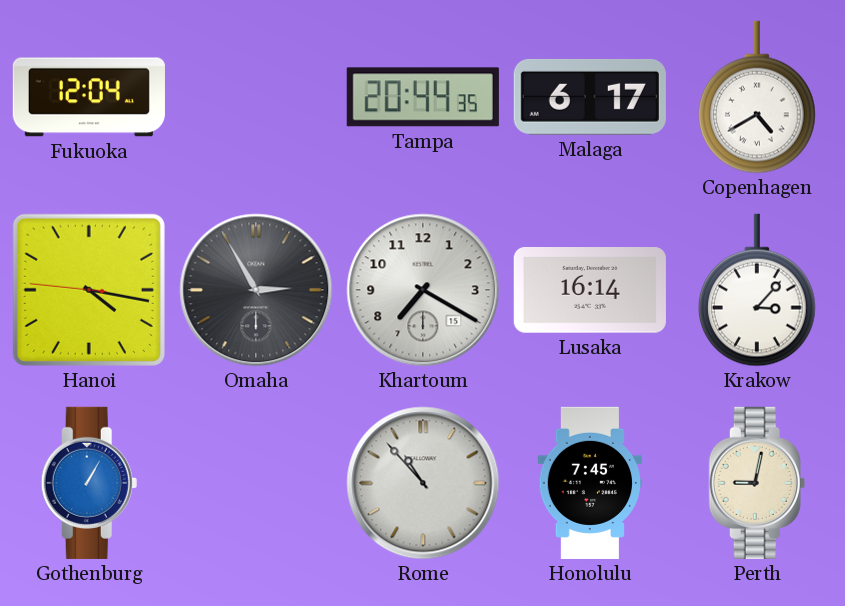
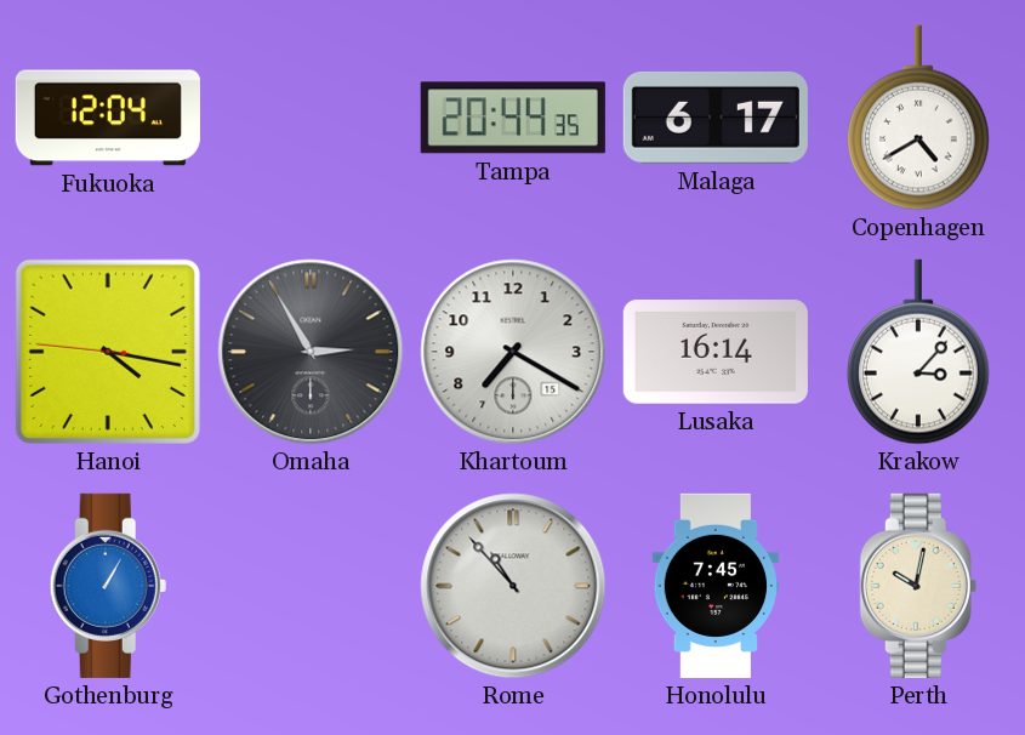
Perth: 9:02 -> 10:02 (918, 586)
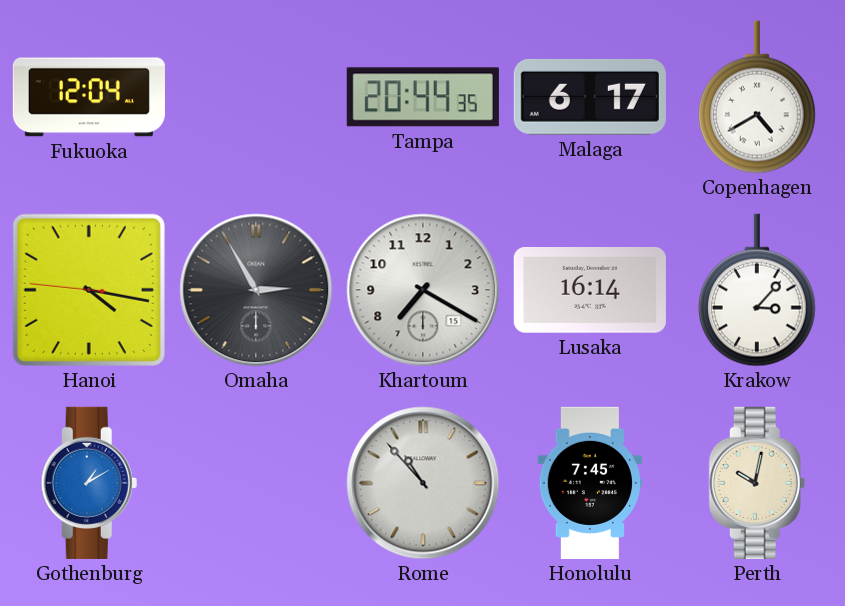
Gothenburg: 1:05 -> 1:10 (89, 483)
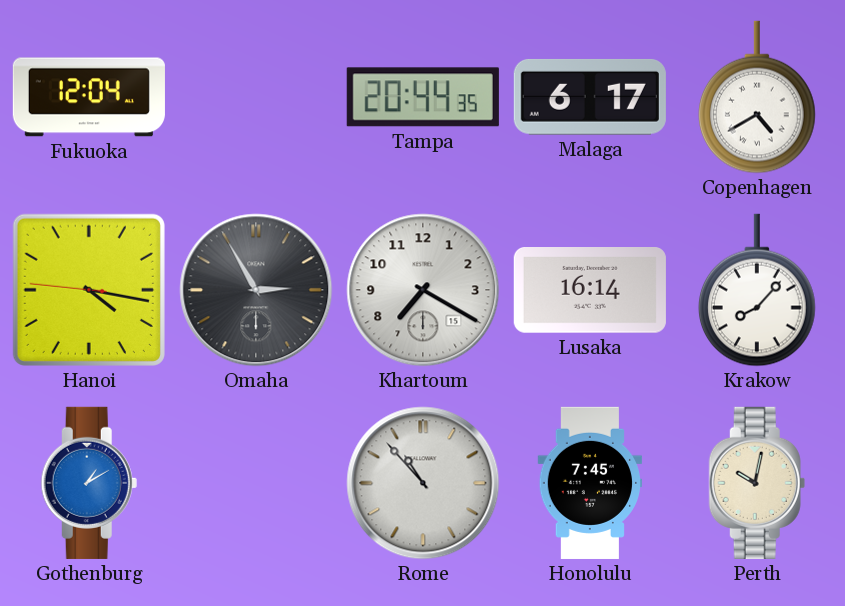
Krakow: 3:07 -> 8:07 (757, 290)
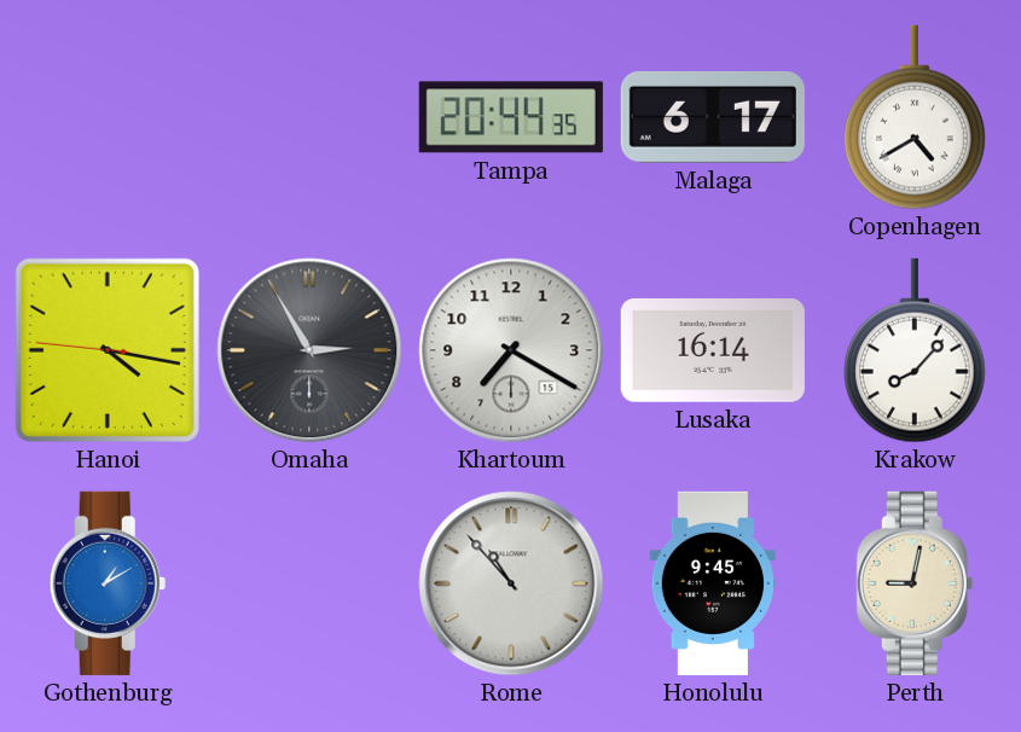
Fukuoka: 12:04 -> none (89, 97)
Honolulu: 7:45 -> 9:45 (713, 583)
Perth: 10:02 -> 9:02 (915, 583)
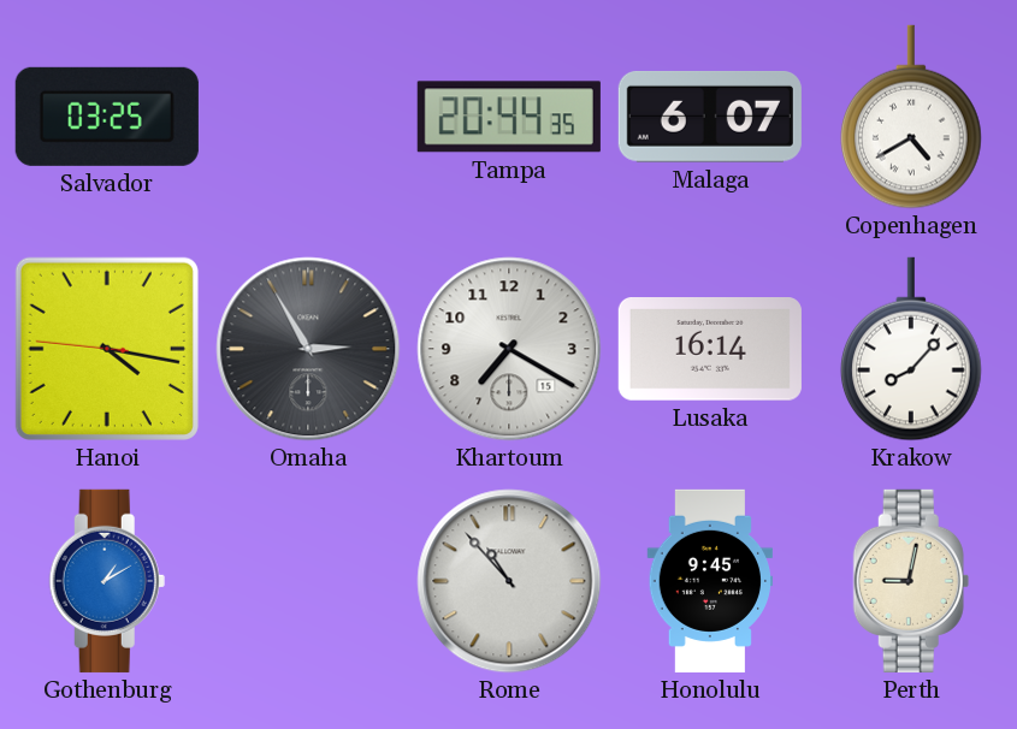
Salvador: none -> 03:25 (107, 117)
Malaga: 6:17 -> 6:07 (710, 117)
